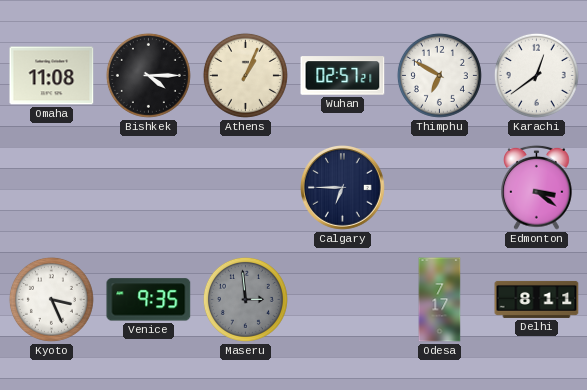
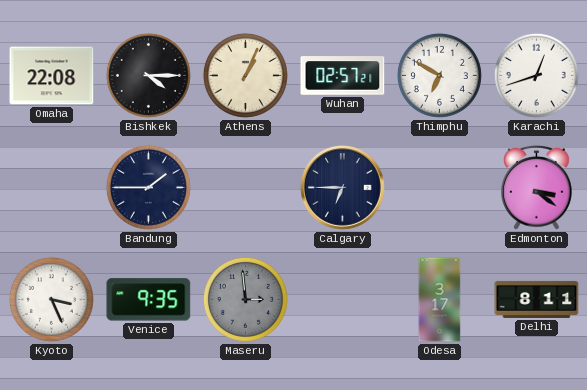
Omaha: 11:08 -> 22:08 (52, 76)
Karachi: 12:39 -> 12:42 (536, 75)
Bandung: none -> 1:45 (148, 187)
Odesa: 7:17 -> 3:17 (440, 300)
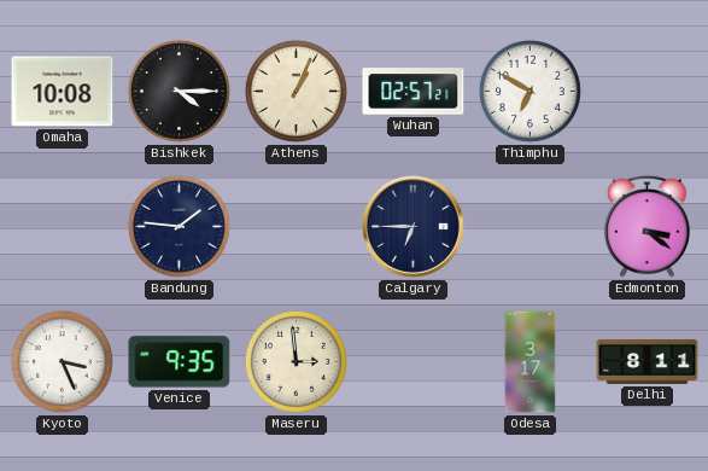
Omaha: 22:08 -> 10:08 (63, 92)
Karachi: 12:42 -> none (536, 75)
Bandung: 1:45 -> 1:46 (179, 226)
Maseru dial: grey -> cream (296, 361)
